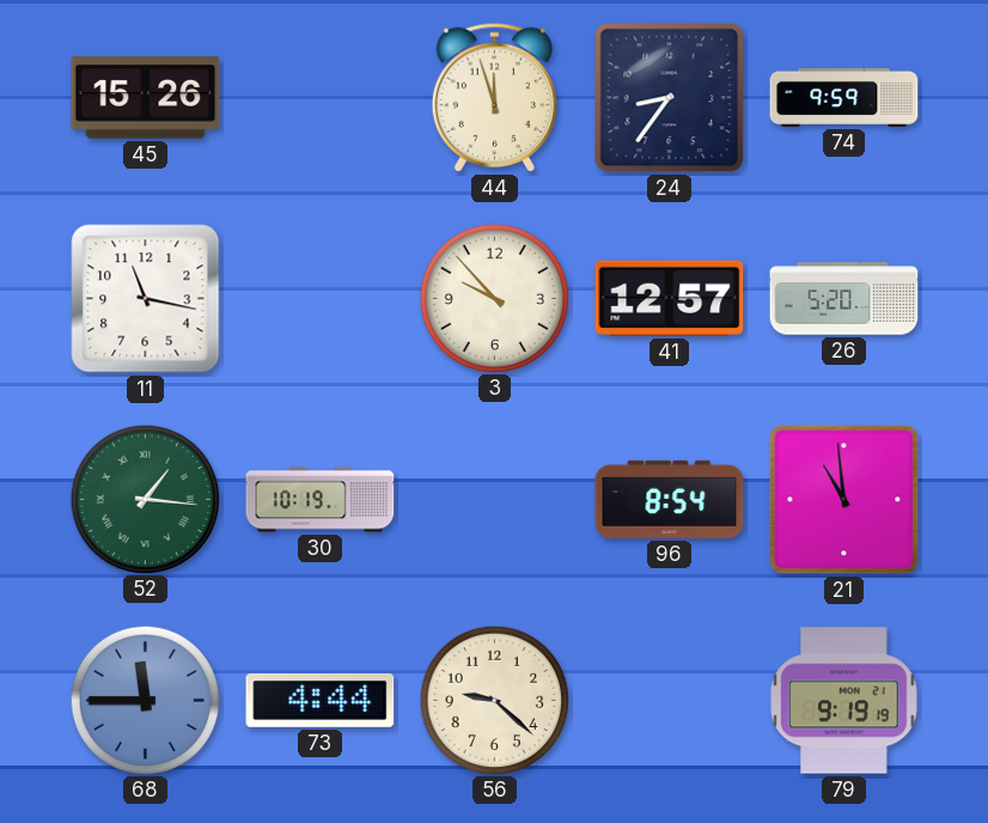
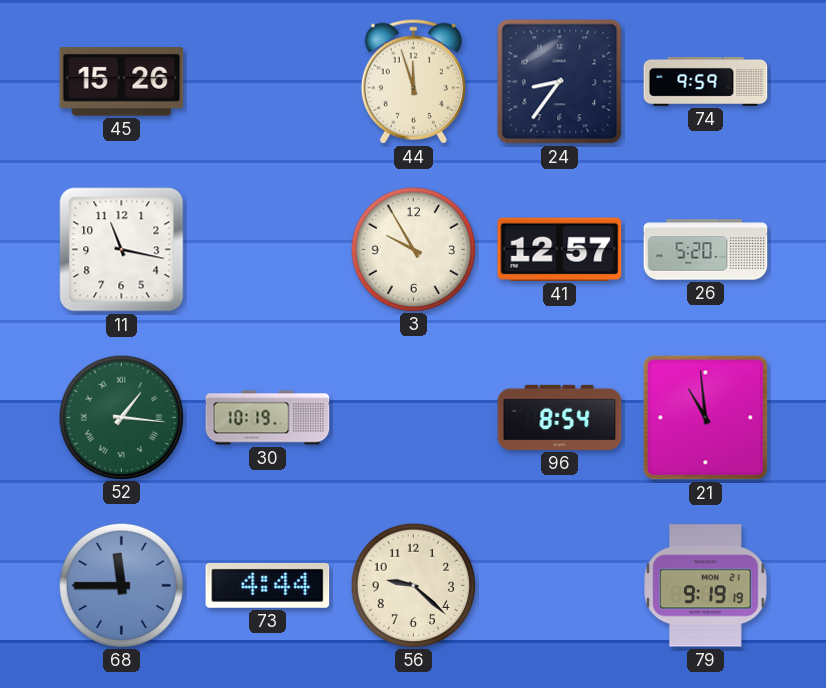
3: 9:53 -> 9:55 (413, 249)
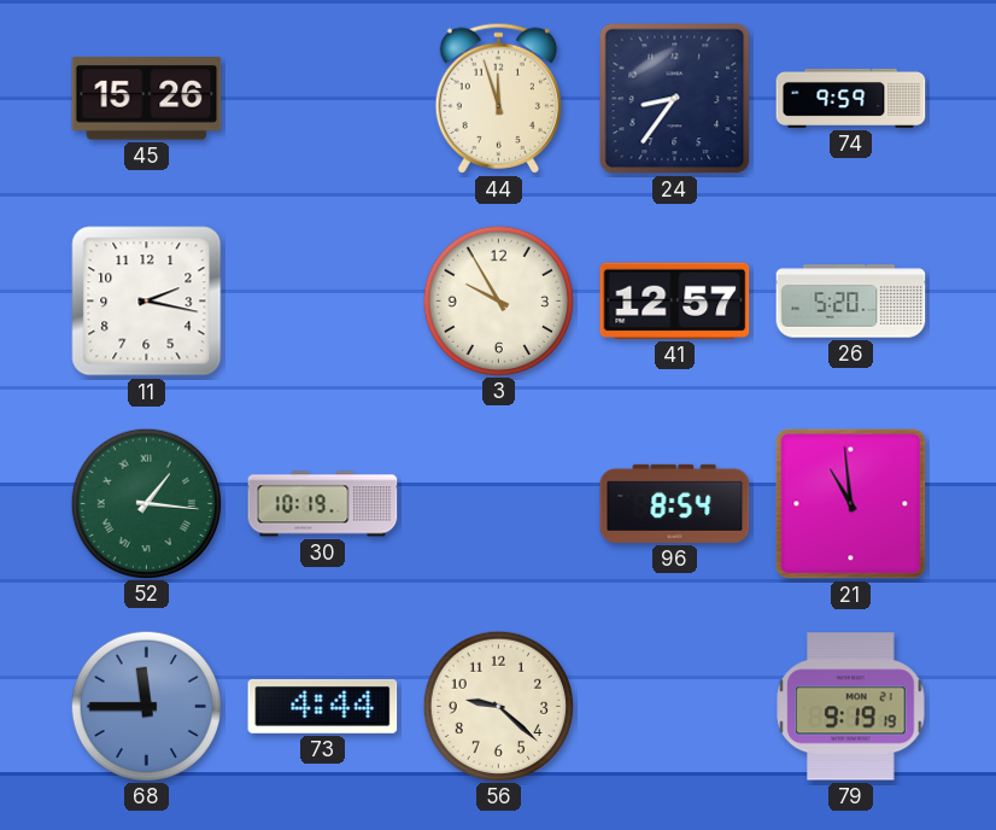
11: 11:17 -> 2:17 (147, 302)
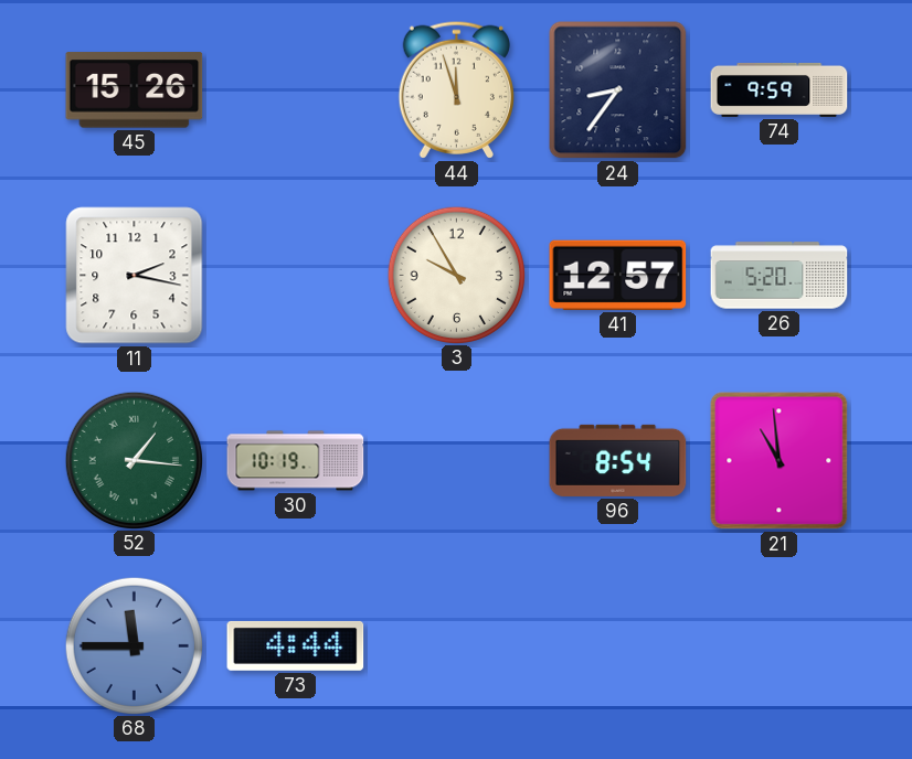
56: 9:22 -> none (498, 706)
79: 9:19 -> none (851, 707)
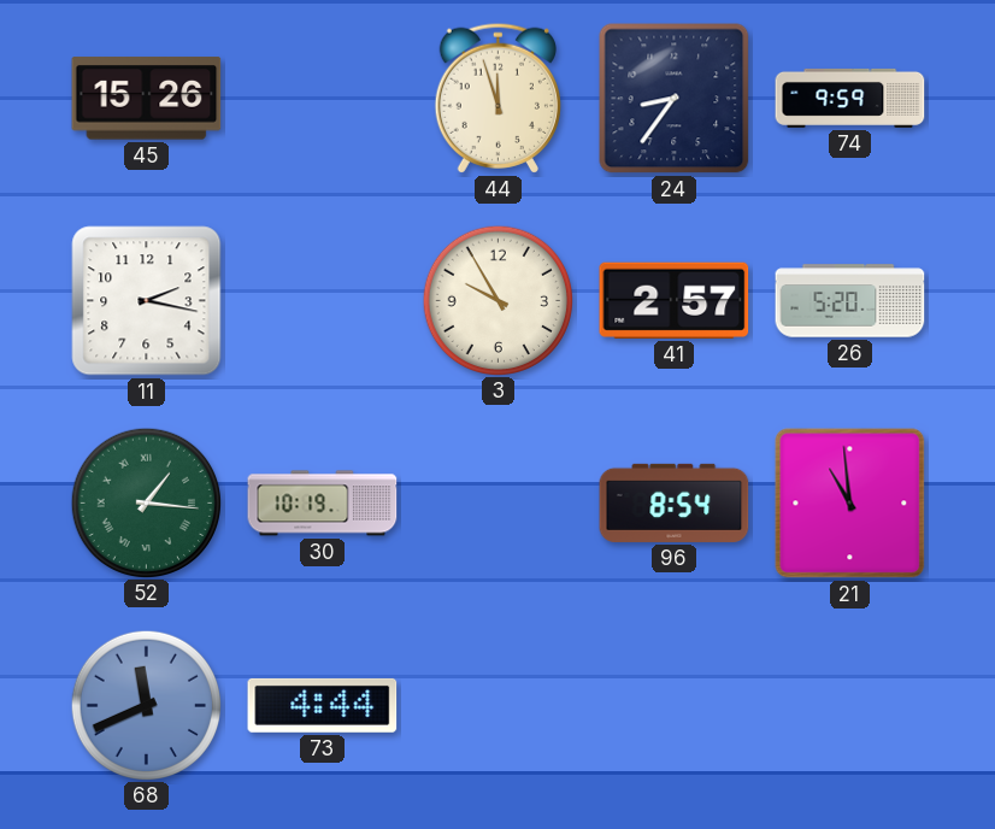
41: 12:57 -> 2:57 (675, 300)
68: 11:45 -> 11:41 (146, 705)
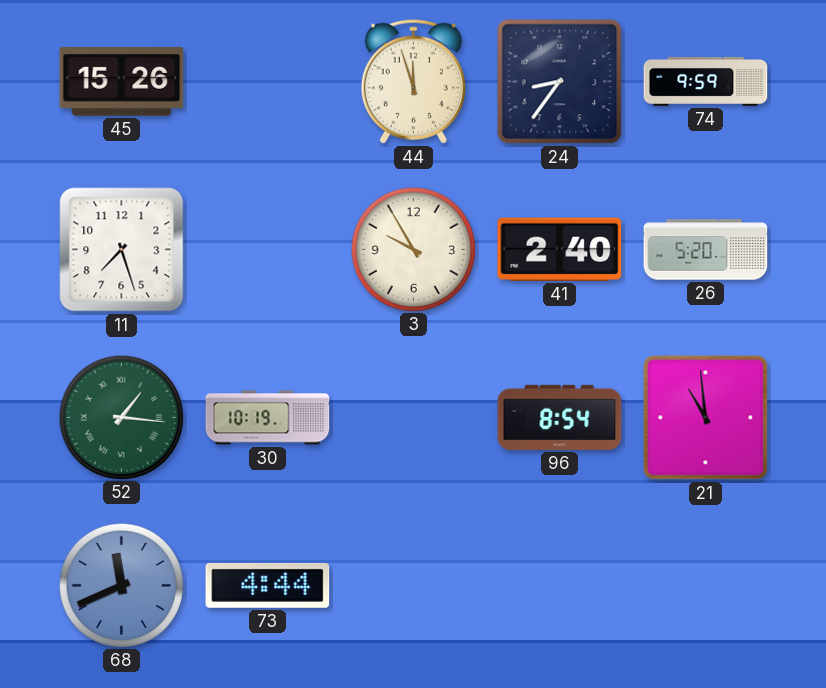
11: 2:17 -> 7:27 (122, 250)
41: 2:57 -> 2:40 (560, 249)
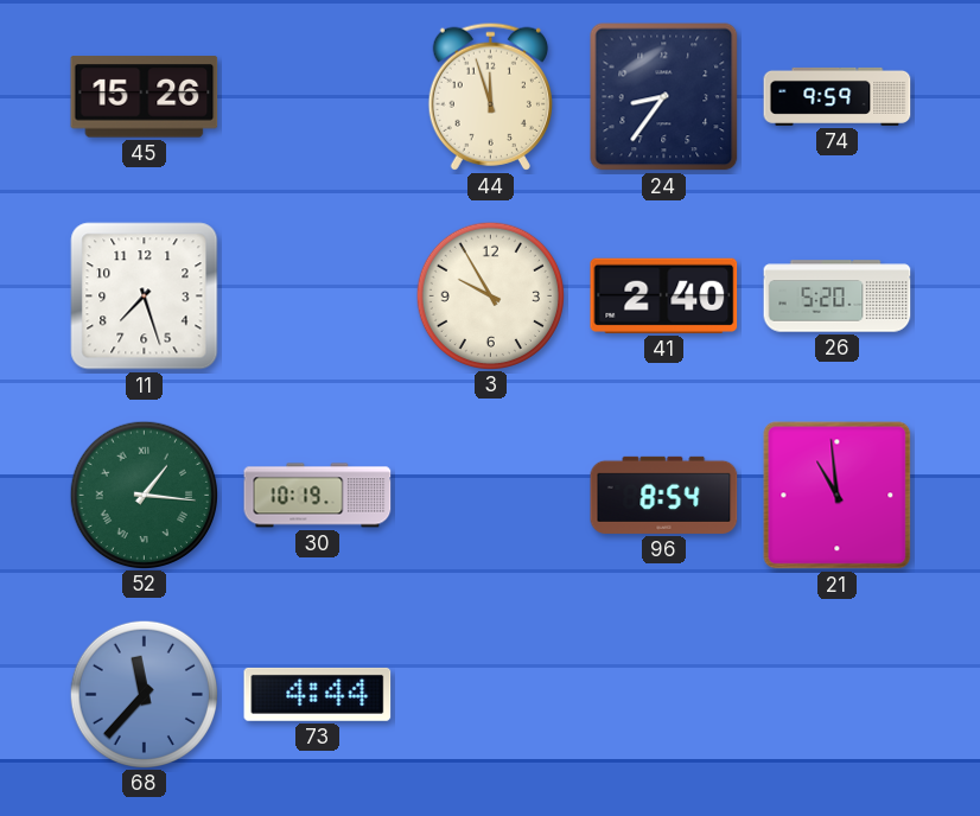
68: 11:41 -> 11:37 (144, 694)
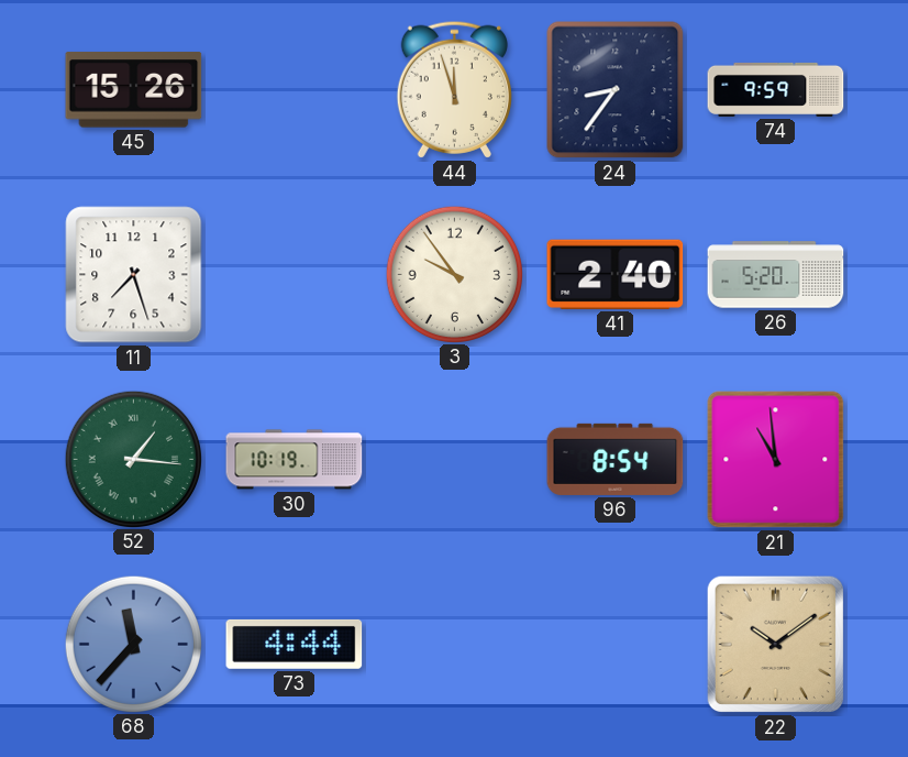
3: 9:55 -> 9:54 (454, 274)
22: none -> 10:09 (775, 644)
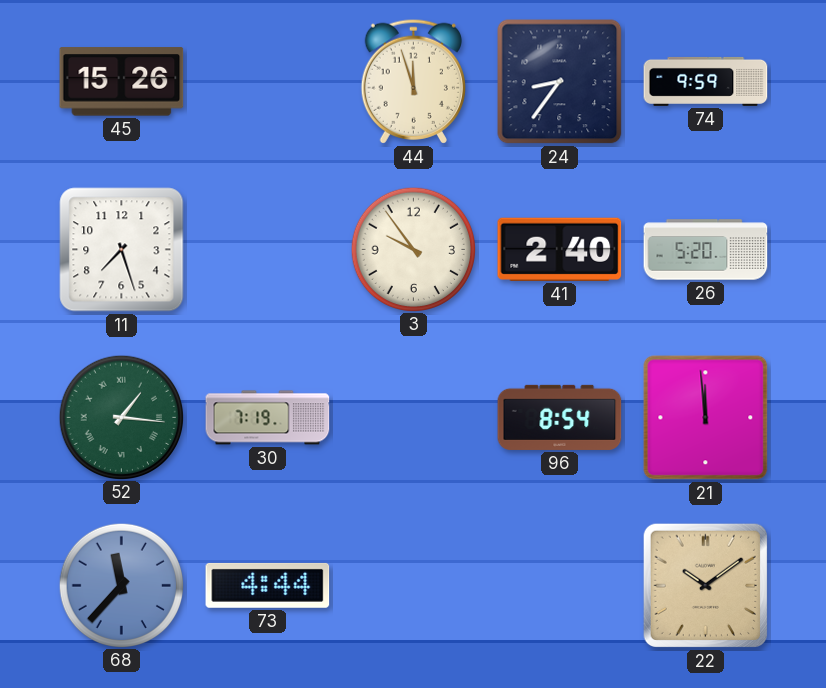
30: 10:19 -> 7:19 (268, 418)
21: 10:59 -> 11:59 (706, 418)
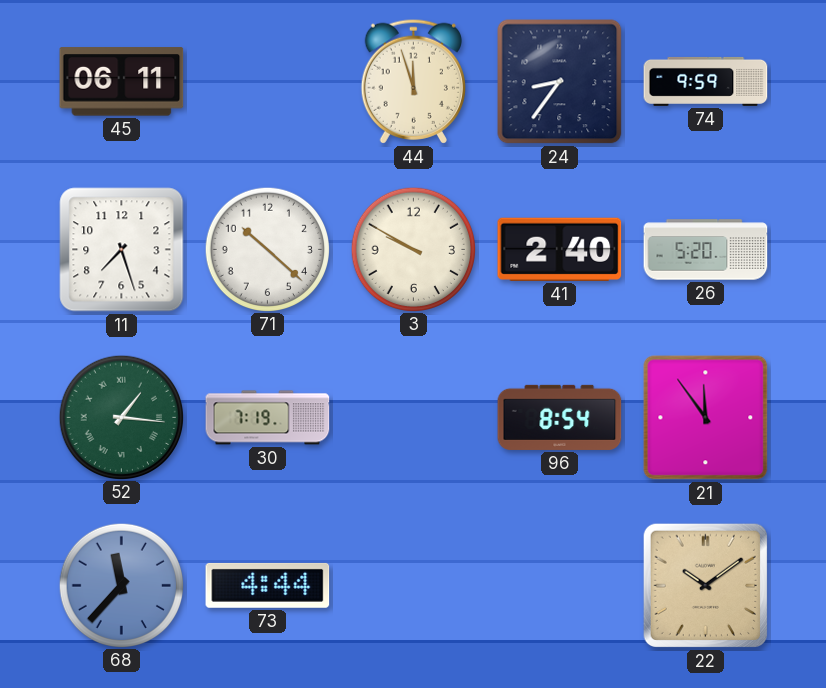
45: 15:26 -> 06:11 (122, 82)
71: none -> 10:22 (267, 249)
3: 9:54 -> 9:50 (413, 249)
21: 11:59 -> 11:54 (706, 418)
